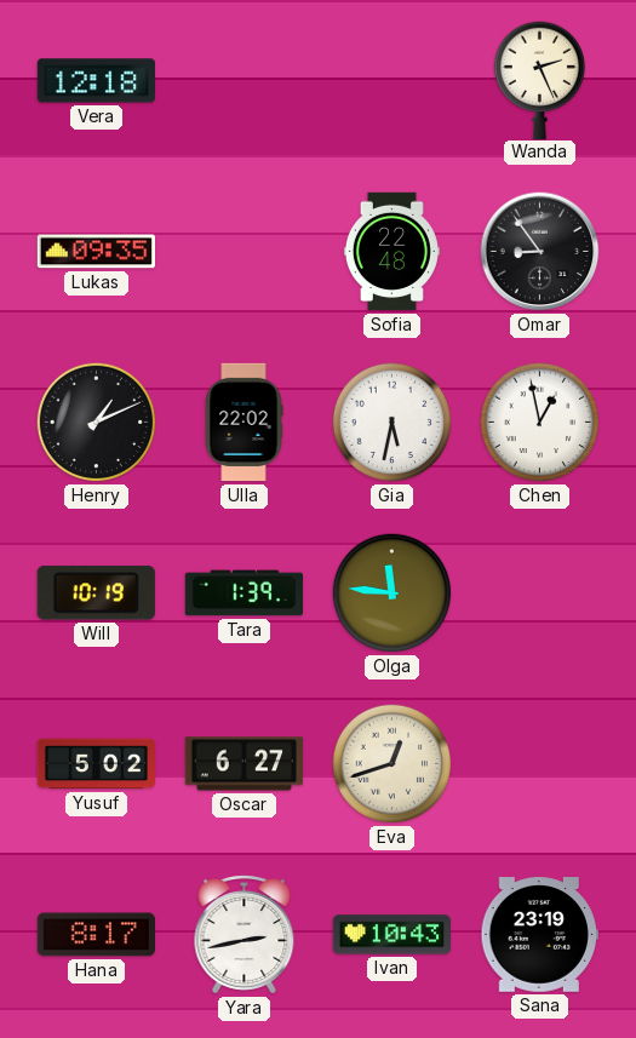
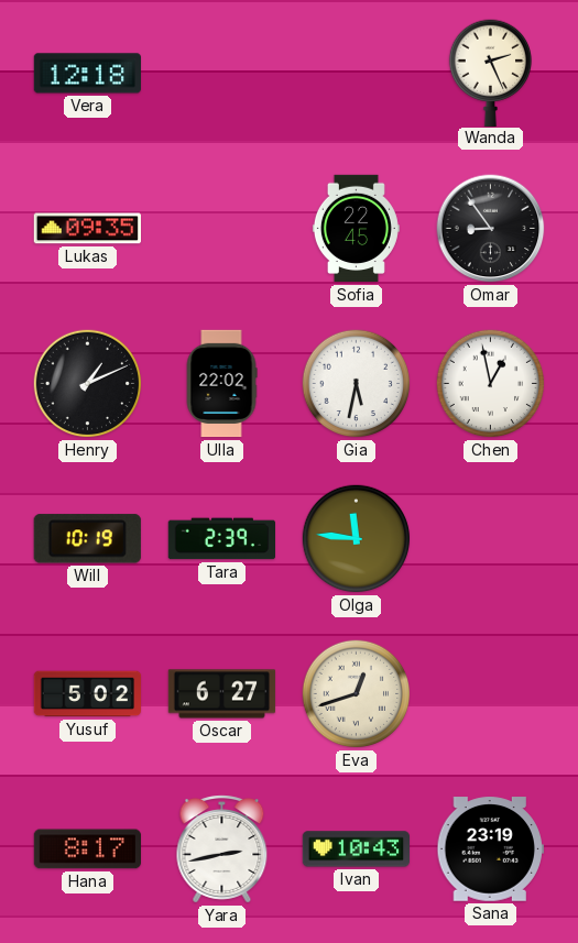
Sofia: 22:48 -> 22:45 (356, 229)
Tara: 1:39 -> 2:39 (221, 539)
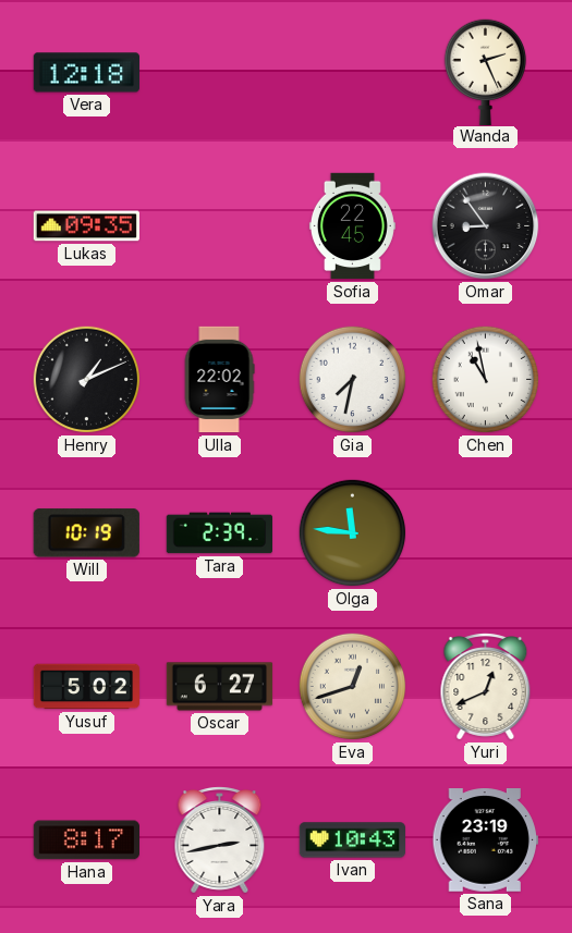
Gia: 5:32 -> 7:32 (353, 380)
Chen: 12:58 -> 10:58 (486, 380)
Yuri: none -> 12:41 (486, 687)
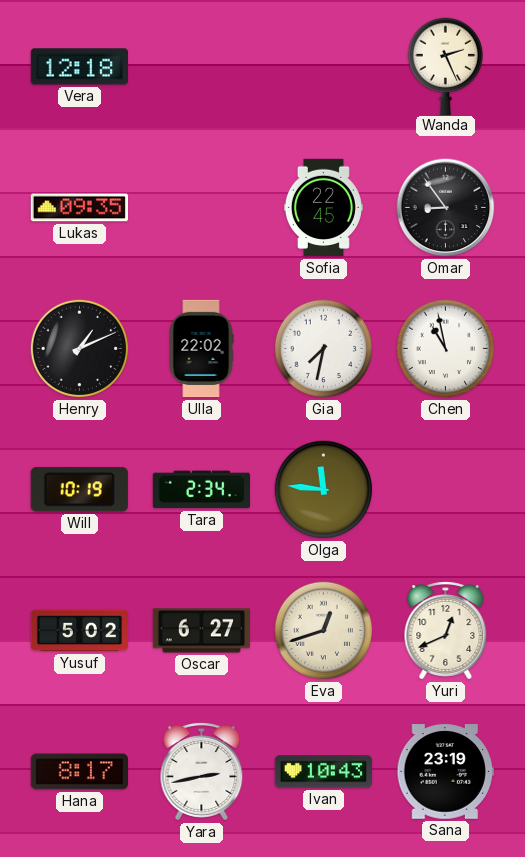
Tara: 2:39 -> 2:34 (201, 490)
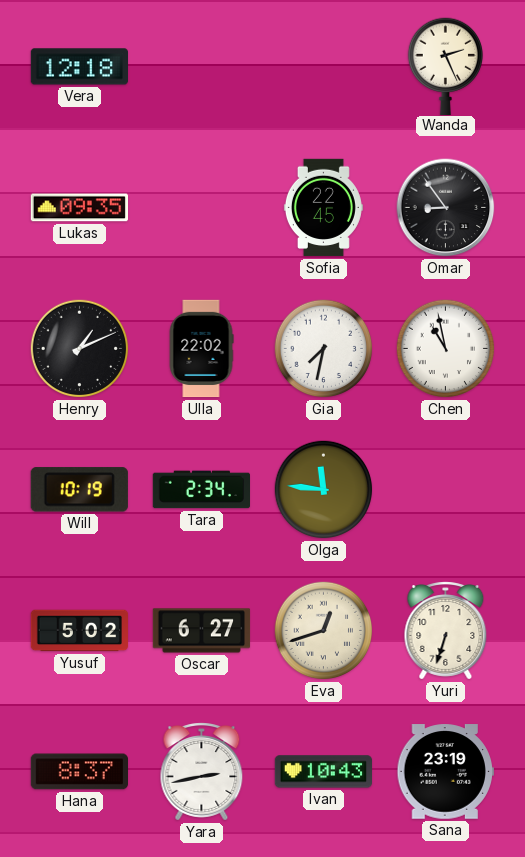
Yuri: 12:41 -> 6:33 (446, 631)
Hana: 8:17 -> 8:37 (79, 772)
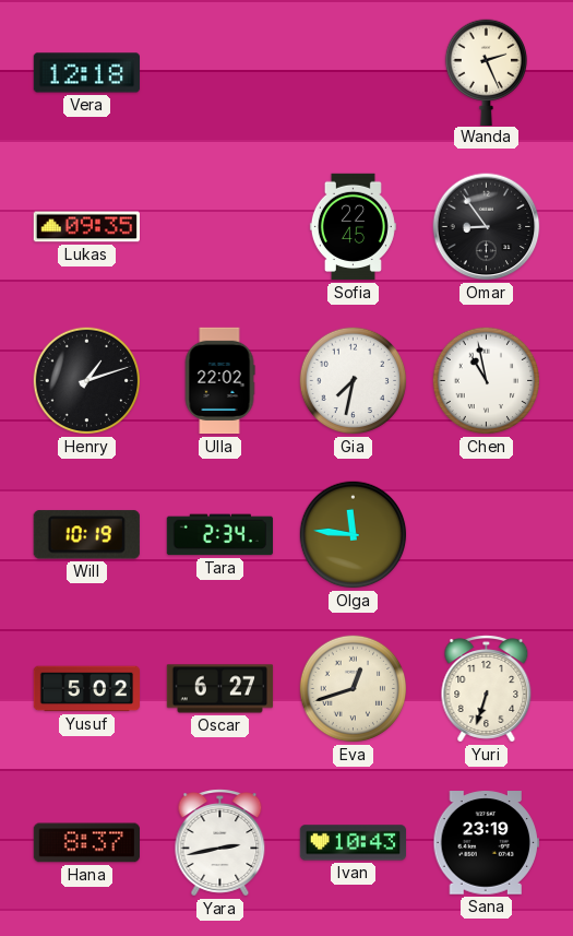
Henry: 1:11 -> 1:12 (87, 381)
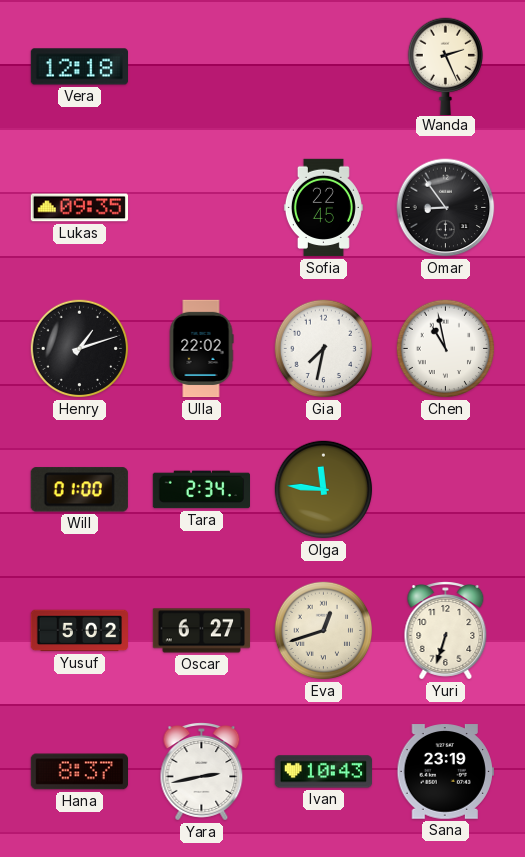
Will: 10:19 -> 01:00 (79, 490)
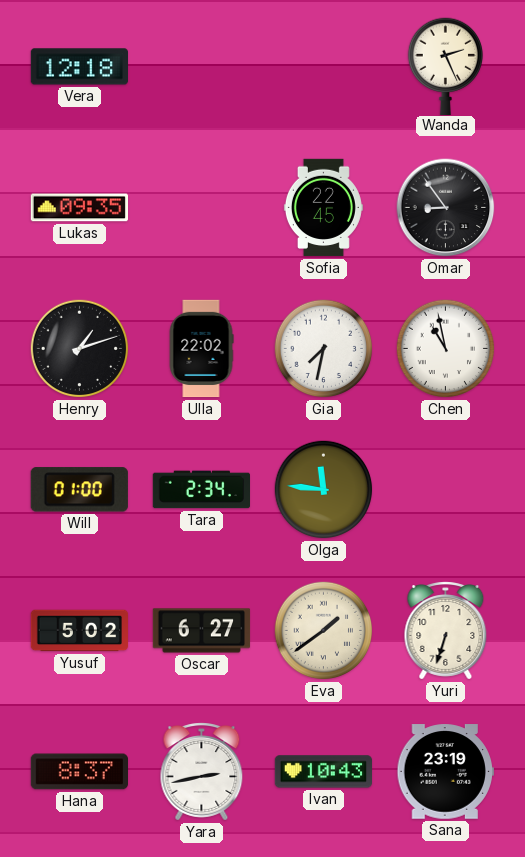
Eva: 12:42 -> 1:39 (324, 631)
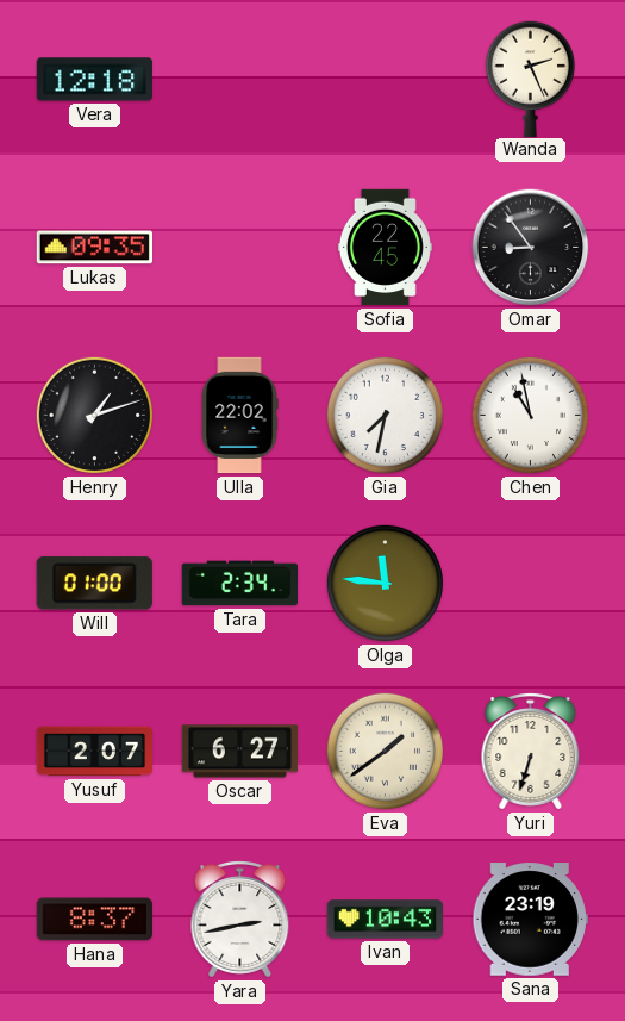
Yusuf: 5:02 -> 2:07 (95, 752)
